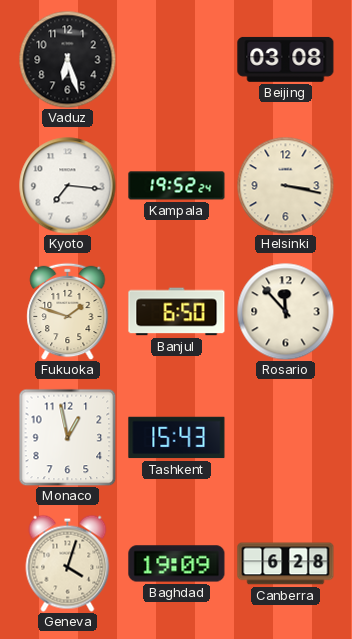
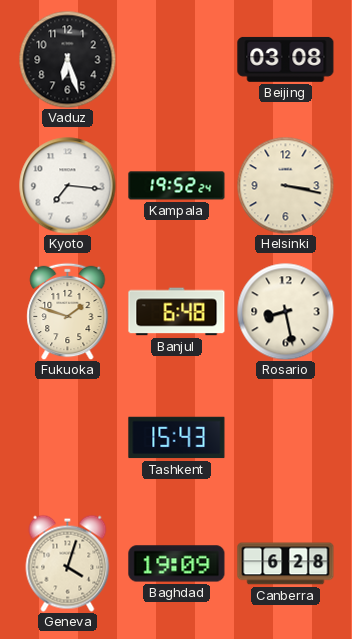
Banjul: 6:50 -> 6:48 (177, 312)
Rosario: 11:53 -> 8:28 (285, 311)
Monaco: 12:58 -> none (67, 437)
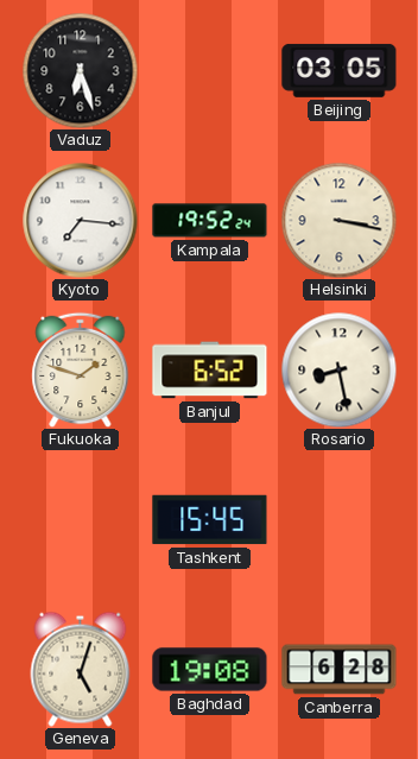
Beijing: 03:08 -> 03:05 (340, 70)
Banjul: 6:48 -> 6:52 (210, 371)
Tashkent: 15:43 -> 15:45 (210, 520)
Geneva: 4:03 -> 5:03 (81, 669)
Baghdad: 19:09 -> 19:08 (210, 670)
